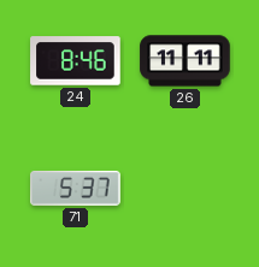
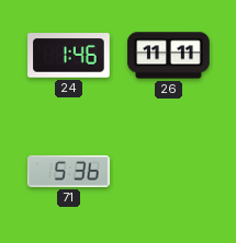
24: 8:46 -> 1:46 (69, 56)
71: 5:37 -> 5:36 (69, 171)
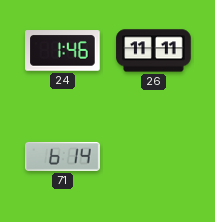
71: 5:36 -> 6:14 (63, 156)
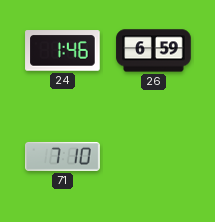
26: 11:11 -> 6:59 (154, 51)
71: 6:14 -> 7:10 (63, 156)
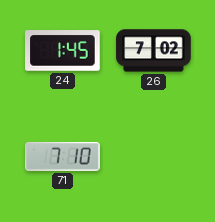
24: 1:46 -> 1:45 (63, 51)
26: 6:59 -> 7:02 (154, 51)
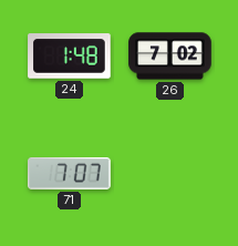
24: 1:45 -> 1:48 (70, 57)
71: 7:10 -> 7:07 (70, 173)
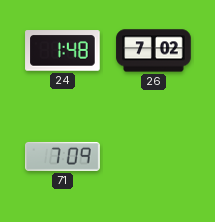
71: 7:07 -> 7:09 (63, 156)
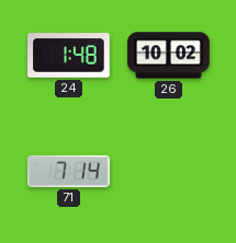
26: 7:02 -> 10:02 (169, 56)
71: 7:09 -> 7:14 (69, 171)
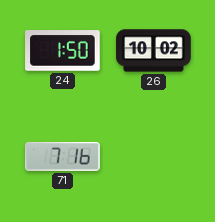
24: 1:48 -> 1:50 (63, 51)
71: 7:14 -> 7:16 (63, 156)
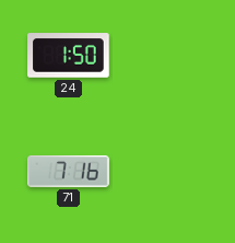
26: 10:02 -> none (154, 51)
